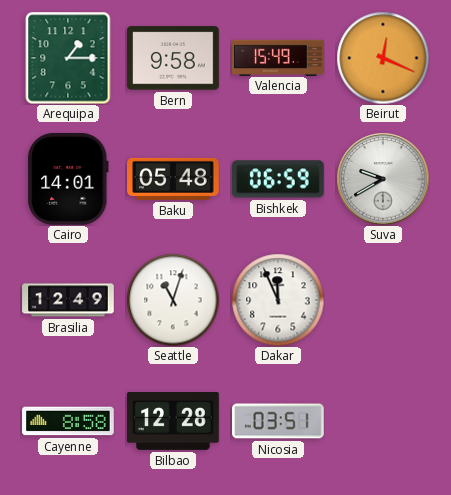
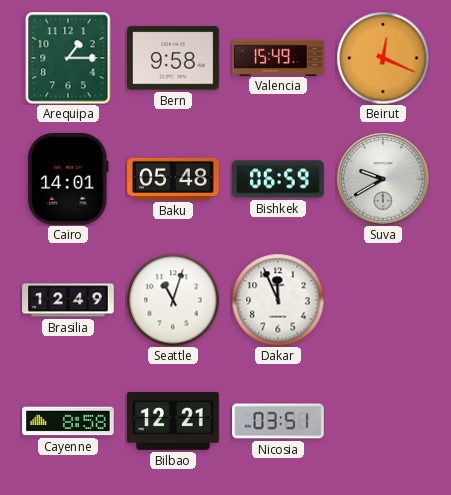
Bilbao: 12:28 -> 12:21 (173, 422)
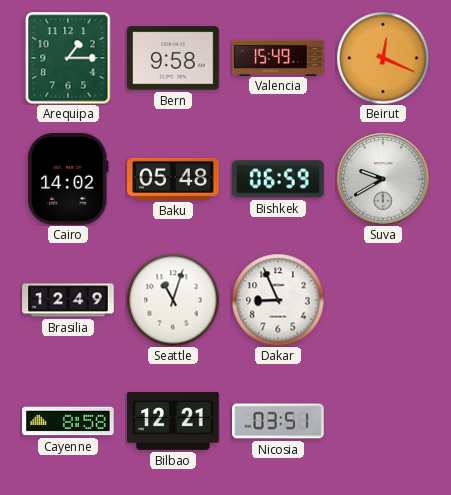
Cairo: 14:01 -> 14:02 (68, 180)
Dakar: 11:56 -> 8:56 (278, 300)
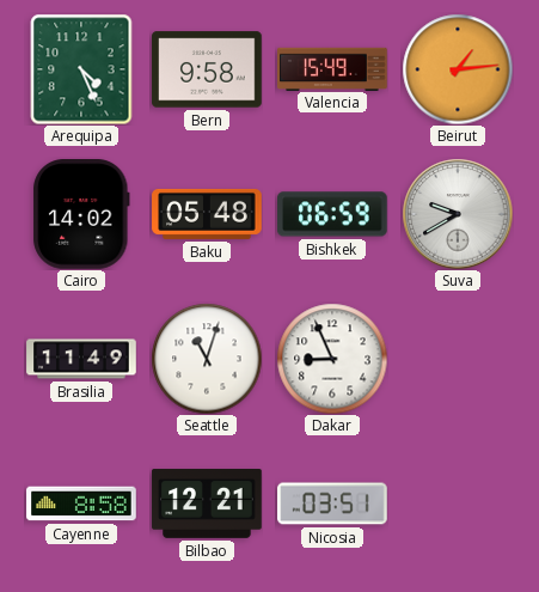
Arequipa: 1:15 -> 4:26 (81, 69)
Beirut: 12:19 -> 1:14 (458, 69)
Brasilia: 12:49 -> 11:49 (81, 359)
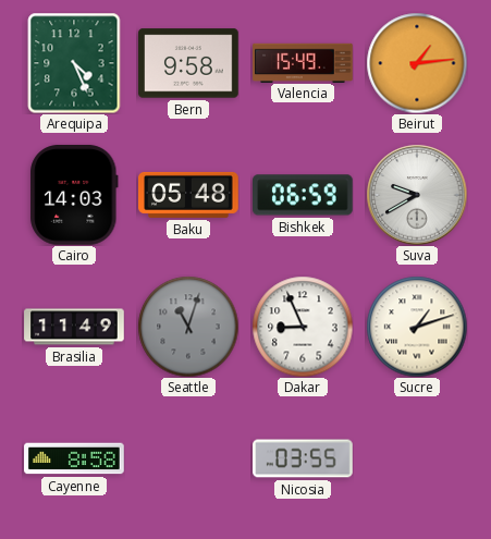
Cairo: 14:02 -> 14:03 (74, 196)
Seattle dial: white -> grey (188, 327)
Sucre: none -> 1:12 (417, 327)
Bilbao: 12:21 -> none (207, 505)
Nicosia: 03:51 -> 03:55 (303, 458)
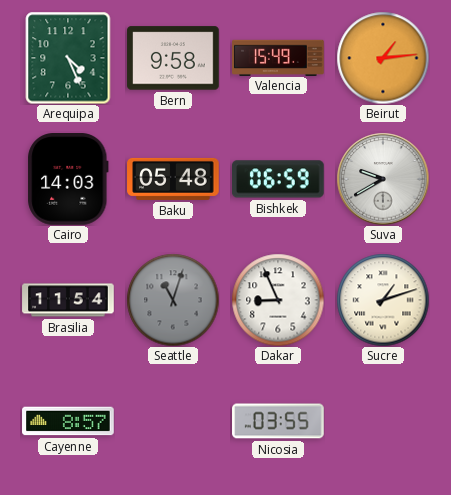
Brasilia: 11:49 -> 11:54 (68, 300)
Cayenne: 8:58 -> 8:57 (68, 421)
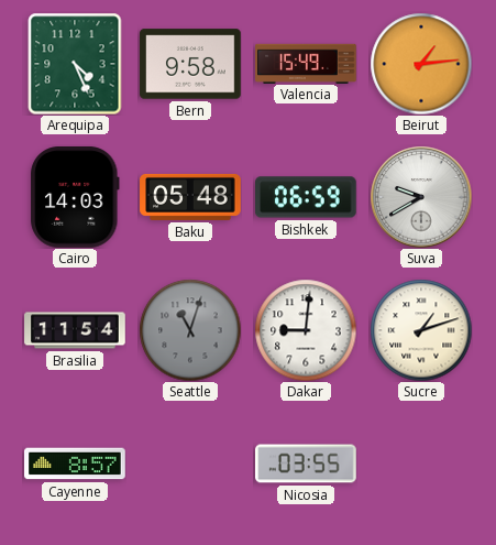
Dakar: 8:56 -> 9:01 (306, 330)
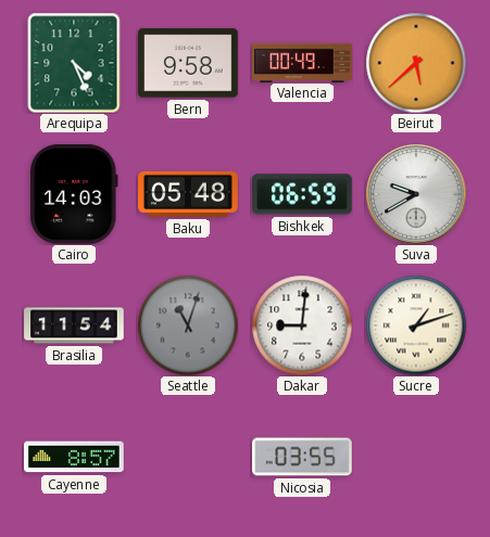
Valencia: 15:49 -> 00:49 (302, 62)
Beirut: 1:14 -> 5:38 (416, 63)
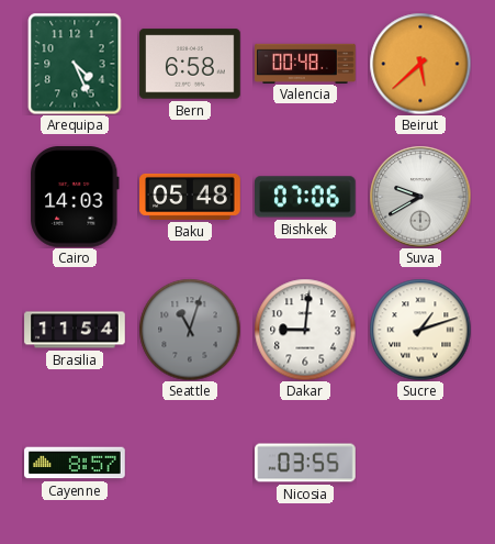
Bern: 9:58 -> 6:58 (190, 64)
Valencia: 00:49 -> 00:48 (305, 63)
Bishkek: 06:59 -> 07:06 (306, 197)
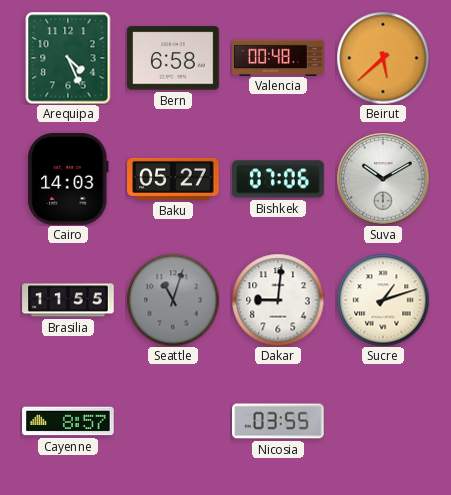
Baku: 05:48 -> 05:27 (173, 179)
Suva: 9:40 -> 10:10 (383, 179)
Brasilia: 11:54 -> 11:55 (68, 300)
